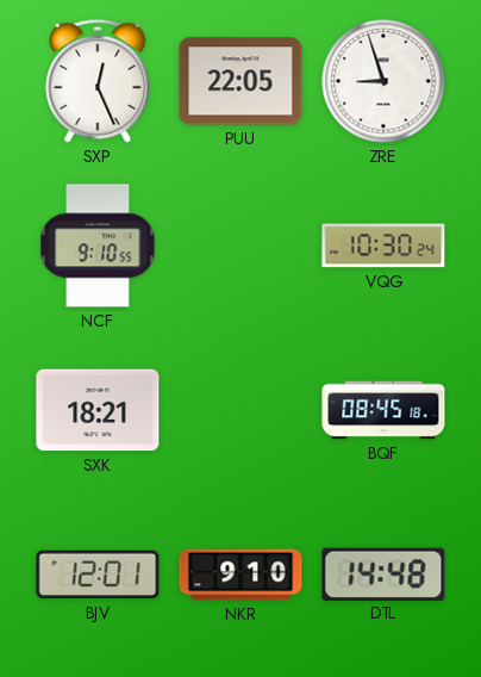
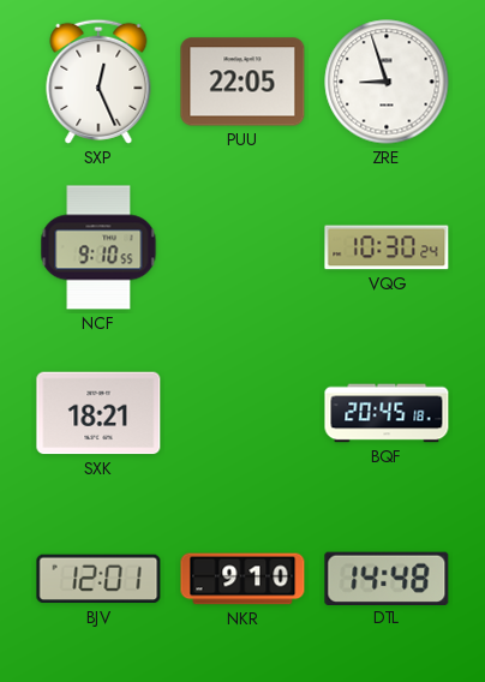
BQF: 08:45 -> 20:45 (387, 413)
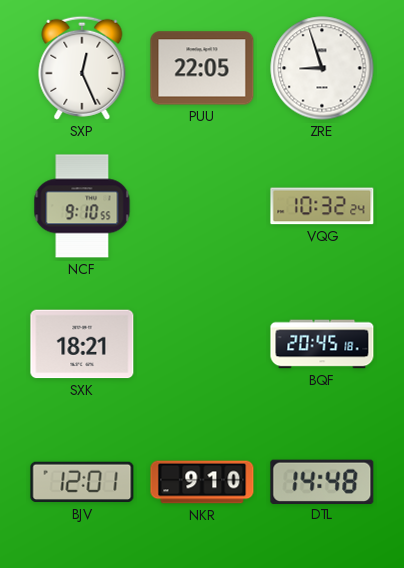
VQG: 10:30 -> 10:32 (322, 206)
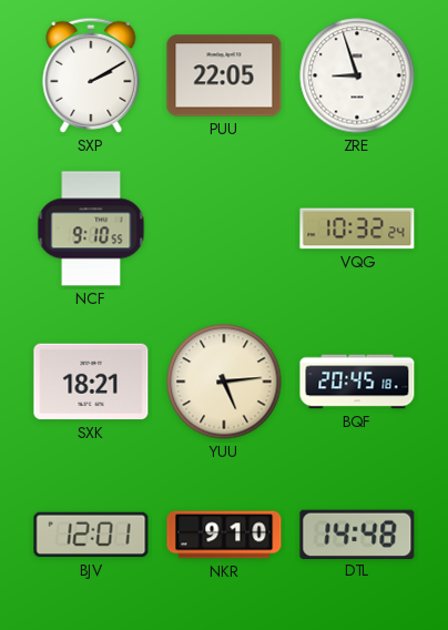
SXP: 12:26 -> 2:10 (91, 75)
YUU: none -> 5:14 (224, 382)
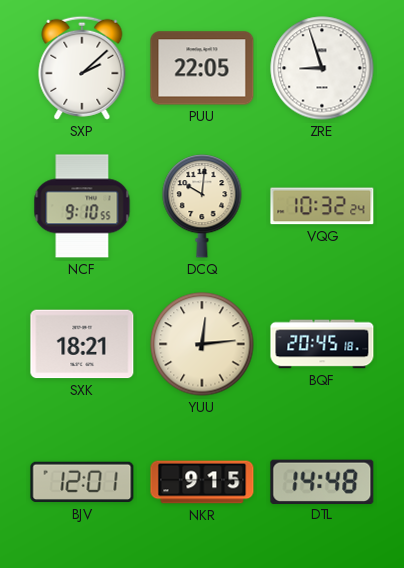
SXP: 2:10 -> 2:08 (82, 68)
DCQ: none -> 10:01 (202, 207)
YUU: 5:14 -> 12:14 (202, 344)
NKR: 9:10 -> 9:15 (202, 482)
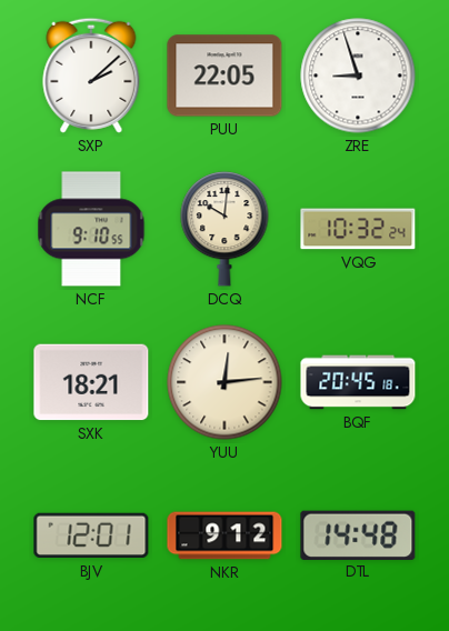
NKR: 9:15 -> 9:12 (225, 535)
